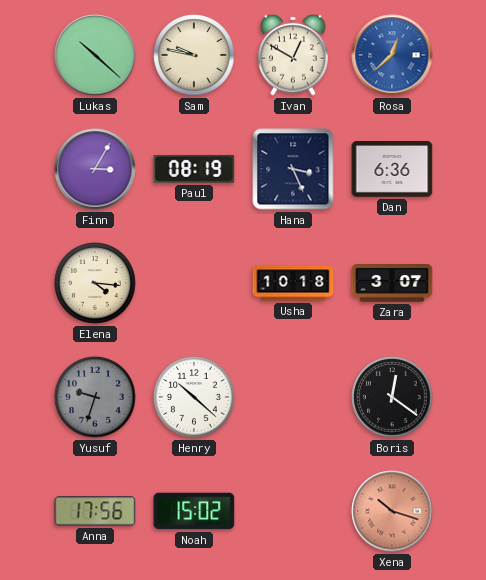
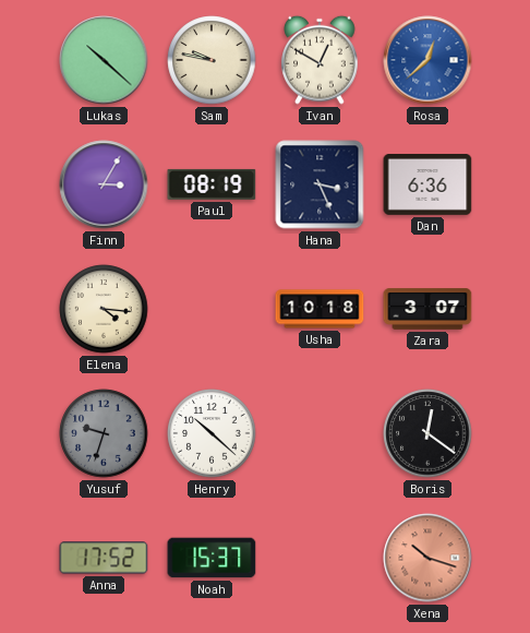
Anna: 17:56 -> 17:52 (104, 558)
Noah: 15:02 -> 15:37 (212, 558)
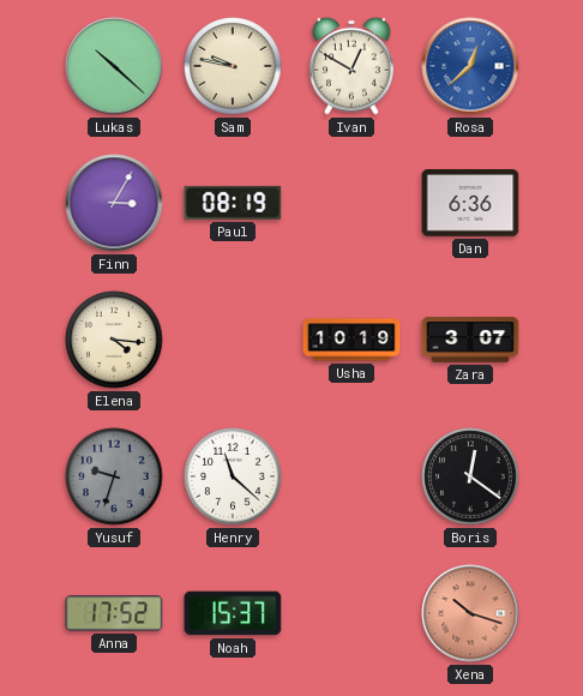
Hana: 3:26 -> none (320, 184)
Usha: 10:18 -> 10:19 (351, 340)
Henry: 10:22 -> 11:22 (233, 476)
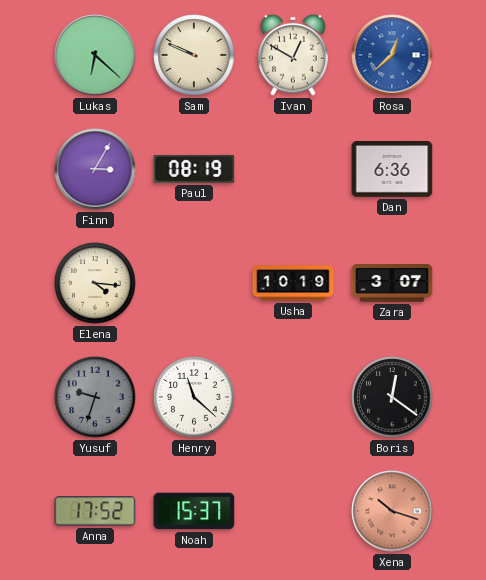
Lukas: 10:22 -> 6:22 (95, 55)
Sam: 9:47 -> 9:49 (194, 55)
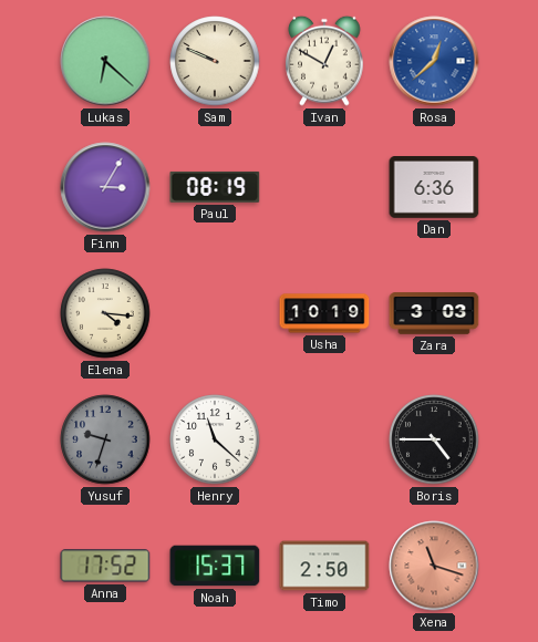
Zara: 3:07 -> 3:03 (434, 313)
Boris: 12:21 -> 4:45 (434, 439)
Timo: none -> 2:50 (324, 566)
Xena: 10:18 -> 11:18 (434, 566)
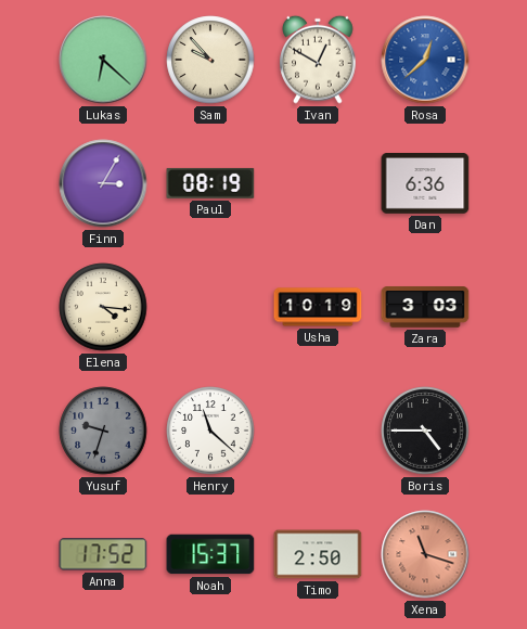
Sam: 9:49 -> 9:53 (210, 60)
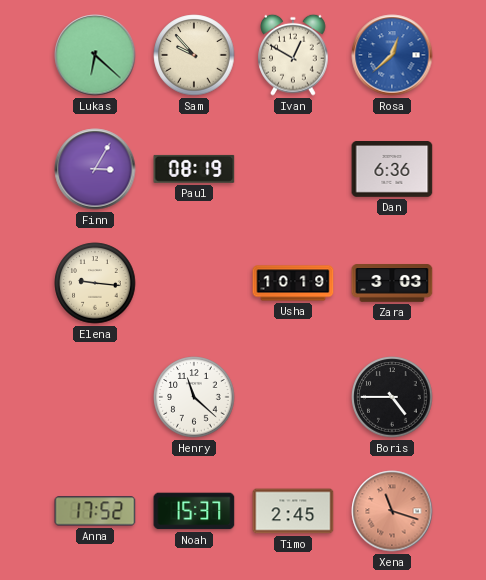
Elena: 4:16 -> 9:16 (95, 283)
Yusuf: 9:33 -> none (103, 431)
Timo: 2:50 -> 2:45 (293, 511)
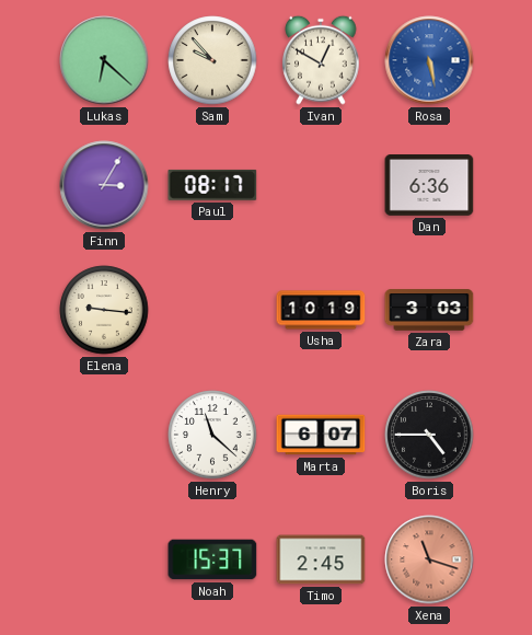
Rosa: 12:38 -> 5:28 (429, 60)
Paul: 08:19 -> 08:17 (212, 185)
Marta: none -> 6:07 (321, 435)
Anna: 17:52 -> none (95, 511)
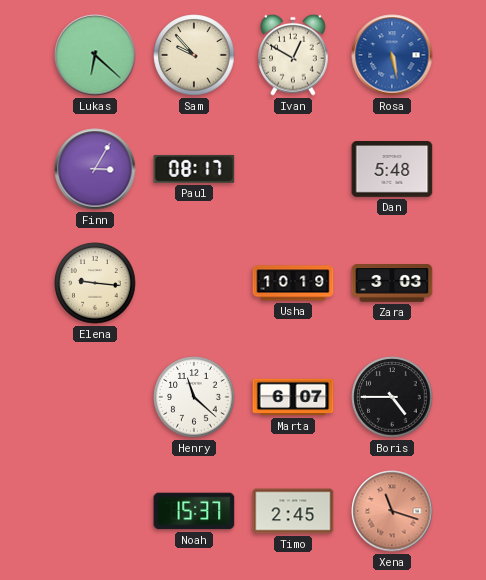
Dan: 6:36 -> 5:48 (392, 170)
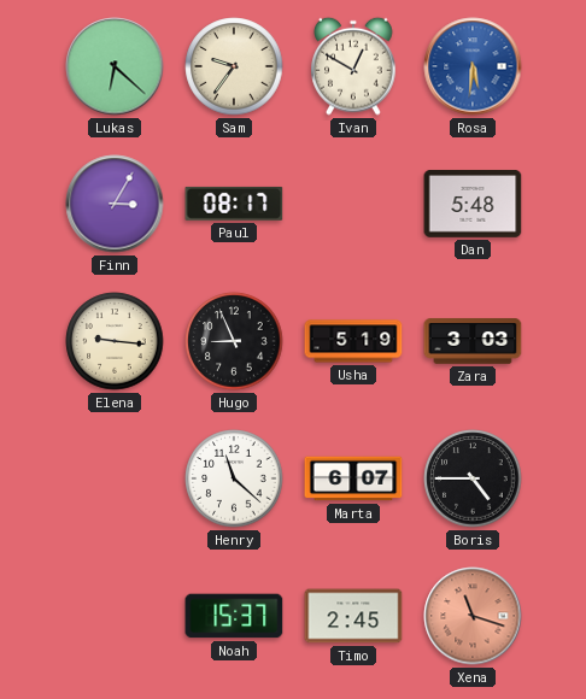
Sam: 9:53 -> 9:36 (234, 66)
Rosa: 5:28 -> 5:31 (473, 66)
Hugo: none -> 8:56 (234, 341)
Usha: 10:19 -> 5:19 (353, 341)
